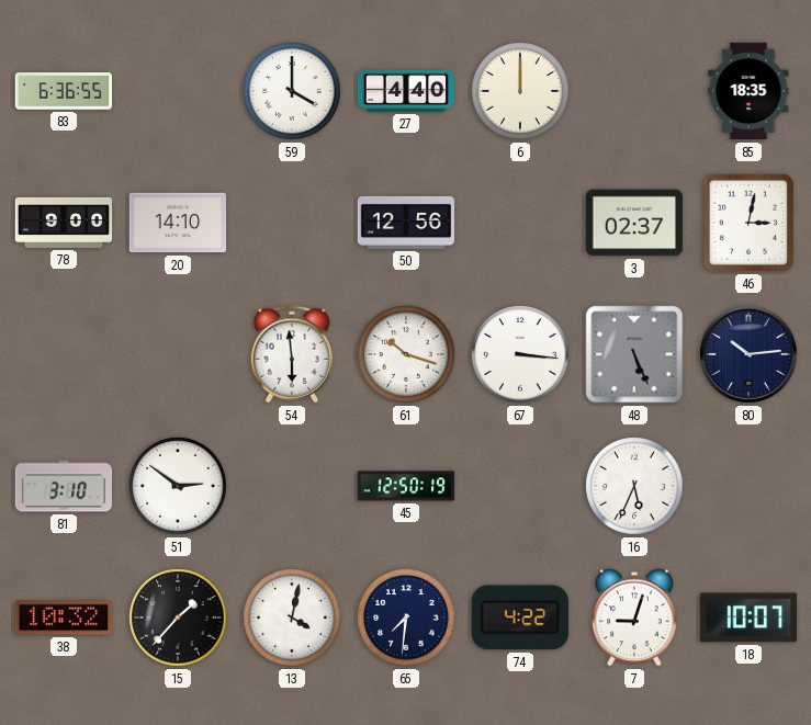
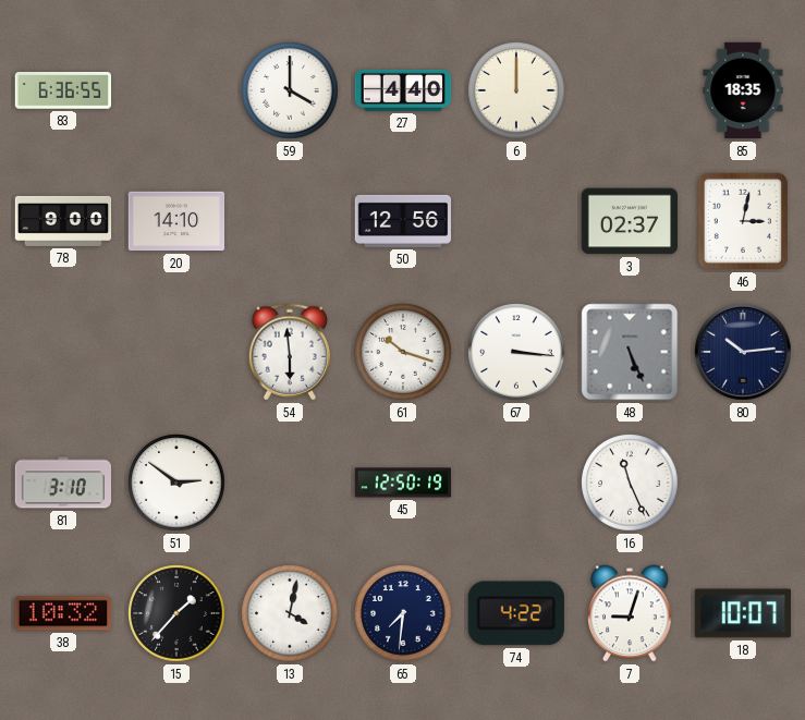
16: 5:34 -> 11:26 (630, 483)
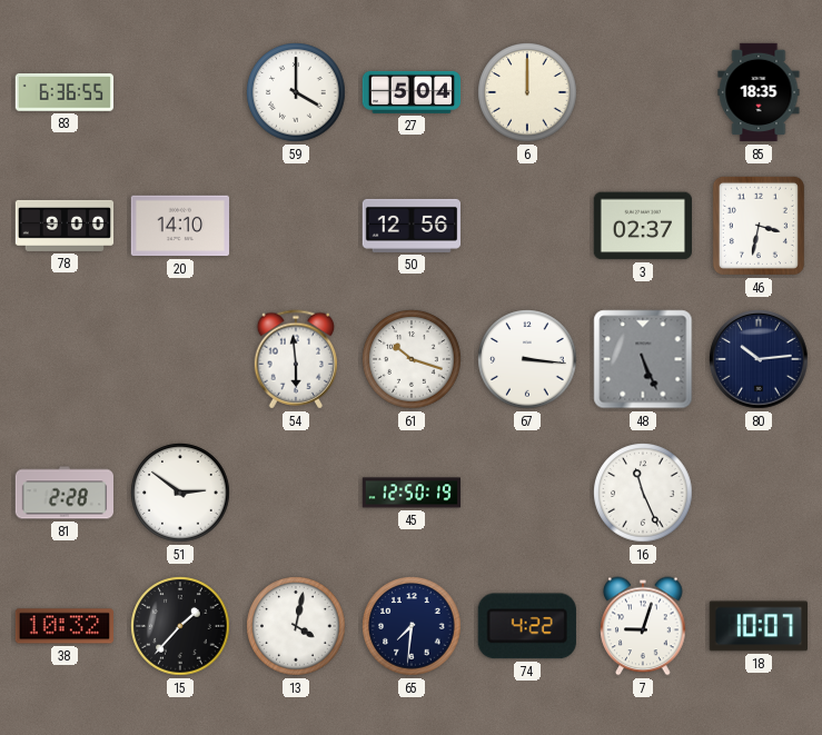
27: 4:40 -> 5:04 (412, 92)
46: 3:02 -> 3:32 (759, 226)
81: 3:10 -> 2:28 (63, 493)
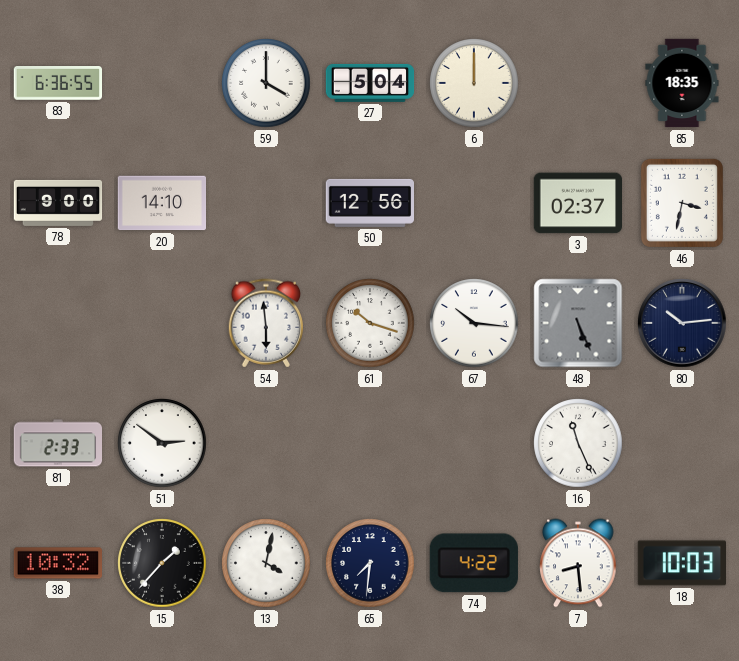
67: 3:16 -> 10:16 (474, 323)
81: 2:28 -> 2:33 (57, 443)
45: 12:50 -> none (412, 493)
7: 9:03 -> 8:29 (578, 563)
18: 10:07 -> 10:03 (681, 563)
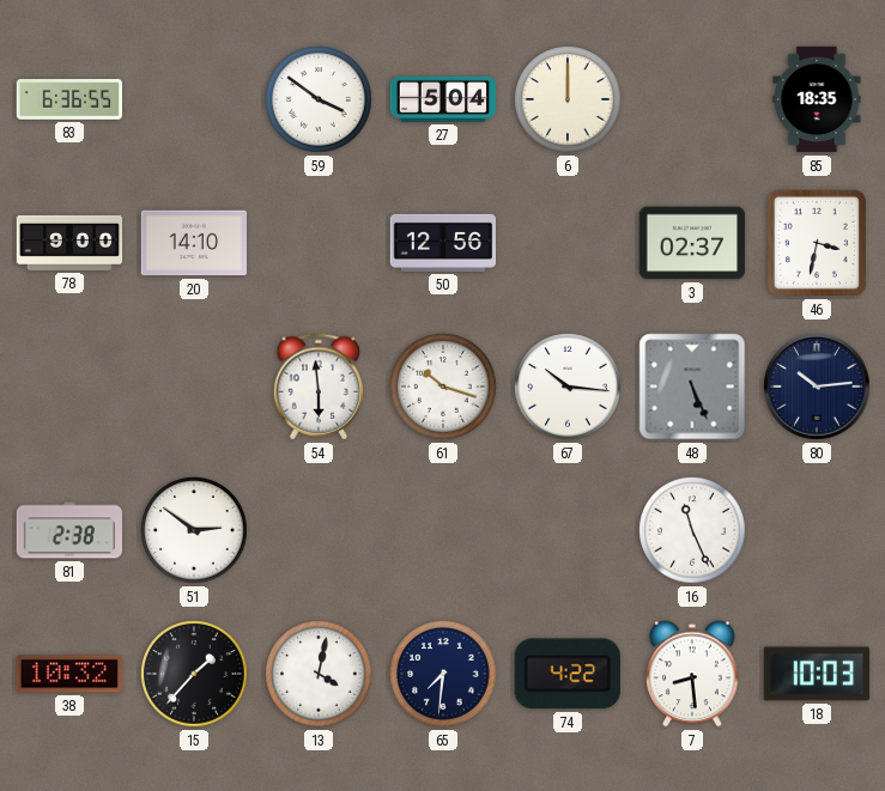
59: 4:00 -> 3:51 (319, 99)
81: 2:33 -> 2:38 (68, 530)
